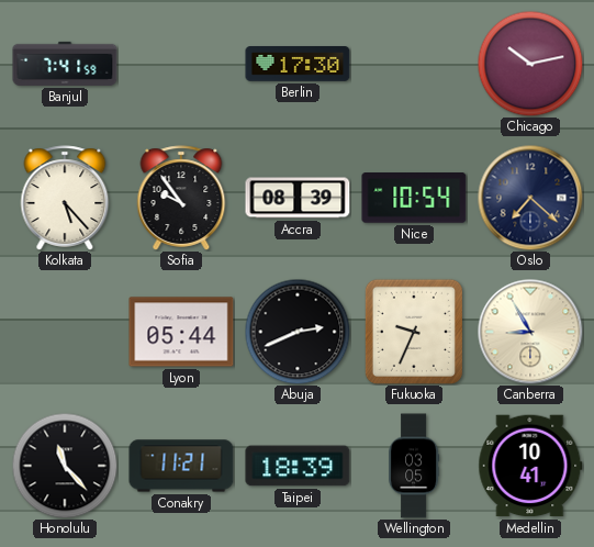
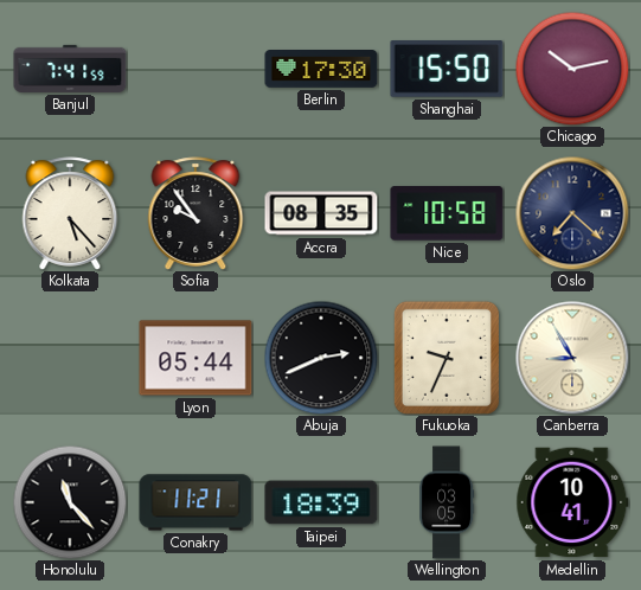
Shanghai: none -> 15:50 (447, 69)
Accra: 08:39 -> 08:35 (321, 213)
Nice: 10:54 -> 10:58 (447, 214)
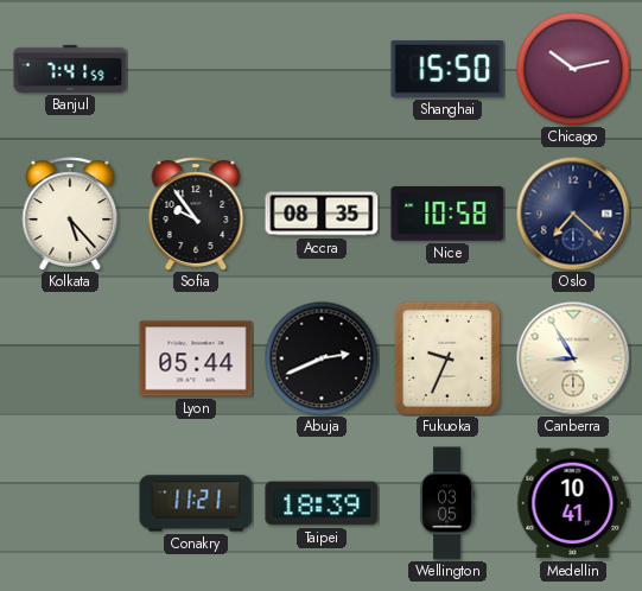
Berlin: 17:30 -> none (321, 69)
Honolulu: 11:23 -> none (70, 502)
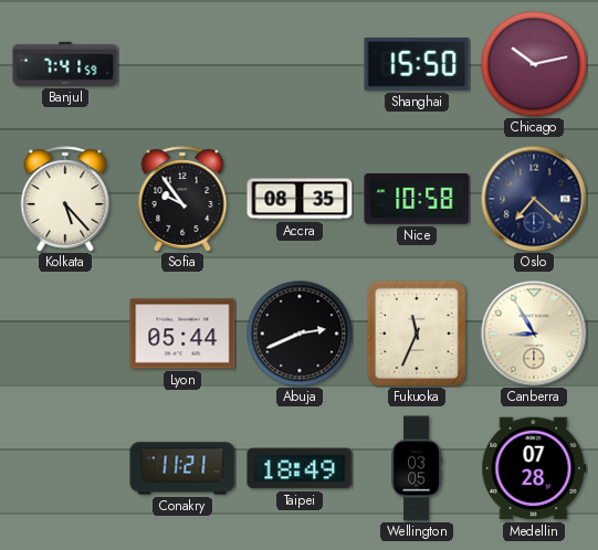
Fukuoka: 9:34 -> 11:34 (417, 334)
Taipei: 18:39 -> 18:49 (300, 468)
Medellin: 10:41 -> 07:28 (534, 468)
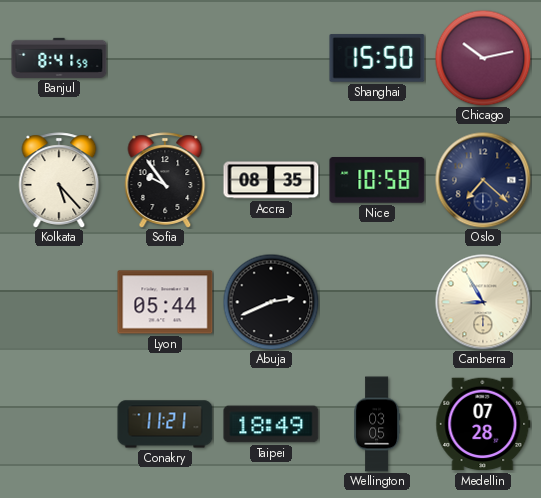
Banjul: 7:41 -> 8:41 (59, 58)
Fukuoka: 11:34 -> none (417, 334)
